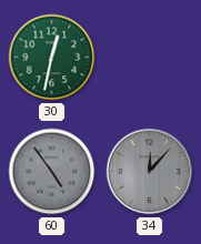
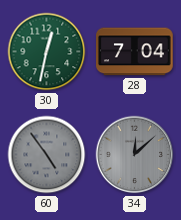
28: none -> 7:04 (135, 52)
34: 12:07 -> 12:08 (135, 155)
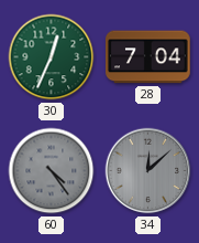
30: 12:32 -> 12:34 (52, 57)
60: 4:54 -> 4:24 (52, 171)
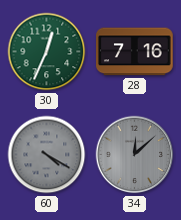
28: 7:04 -> 7:16 (135, 52)
60: 4:24 -> 4:20 (47, 155)
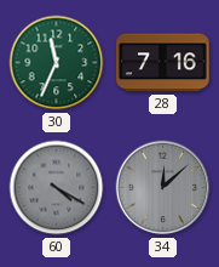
30: 12:34 -> 11:34 (57, 63)
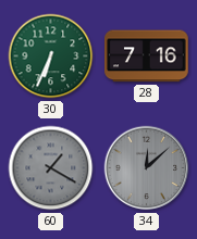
30: 11:34 -> 6:34 (51, 56)
60: 4:20 -> 1:20 (51, 168)
